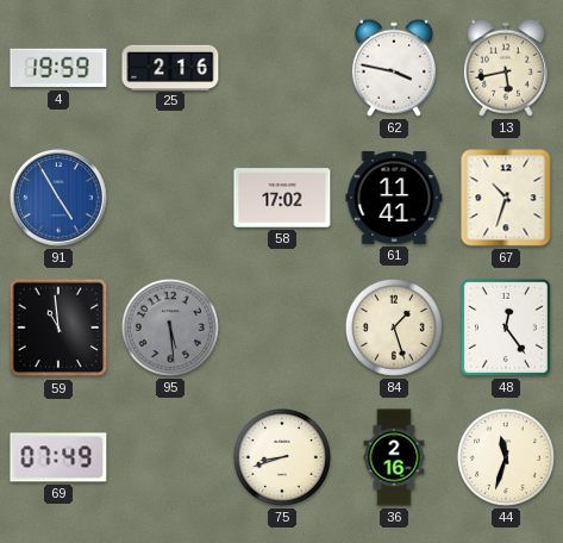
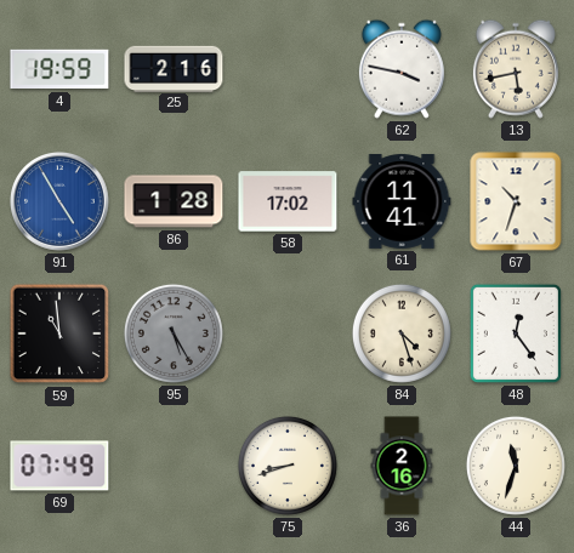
86: none -> 1:28 (174, 201)
95: 5:29 -> 5:25 (174, 333)
84: 1:27 -> 4:27 (402, 333)
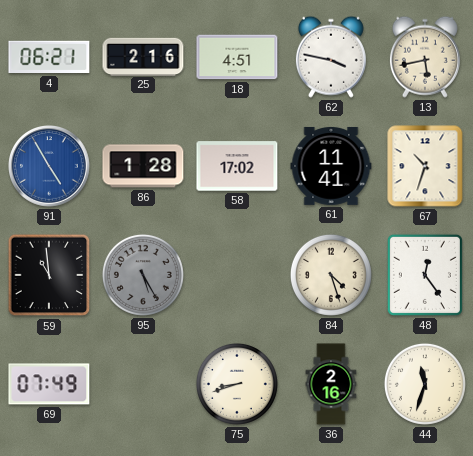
4: 19:59 -> 06:21 (49, 57)
18: none -> 4:51 (237, 57)
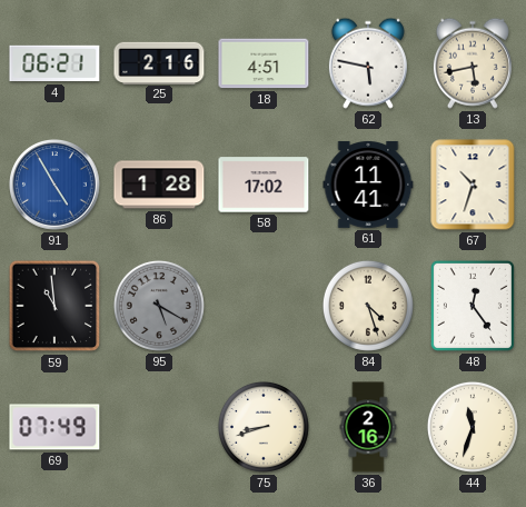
62: 3:47 -> 5:47 (368, 63)
95: 5:25 -> 5:20 (159, 306)
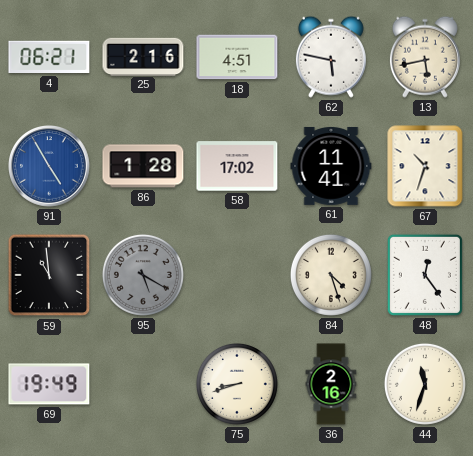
69: 07:49 -> 19:49 (49, 384)
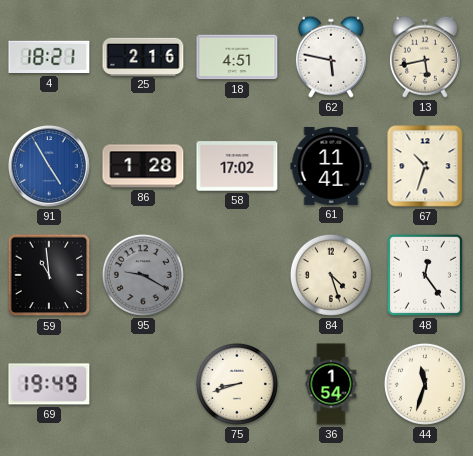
4: 06:21 -> 18:21 (49, 57)
95: 5:20 -> 9:20 (143, 275)
36: 2:16 -> 1:54 (331, 384)
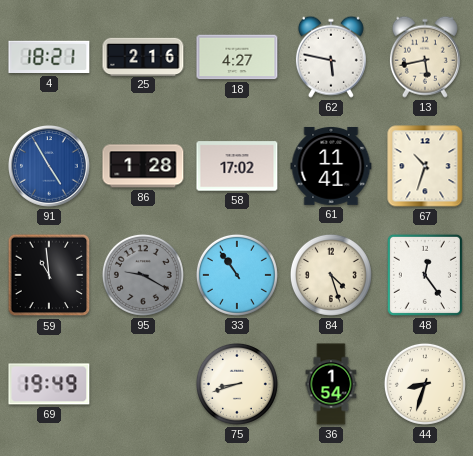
18: 4:51 -> 4:27 (237, 57)
33: none -> 10:54 (237, 275)
44: 11:33 -> 8:33 (425, 384)
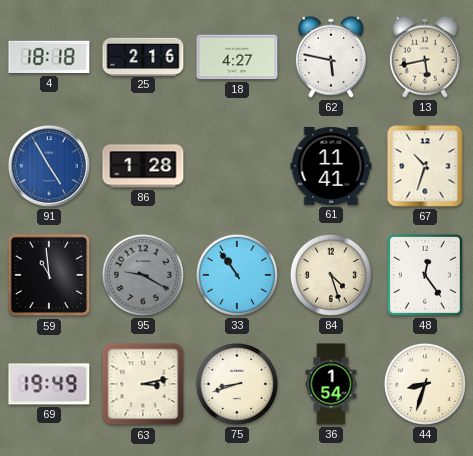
4: 18:21 -> 18:18 (49, 57)
58: 17:02 -> none (237, 166)
63: none -> 3:13 (143, 384)
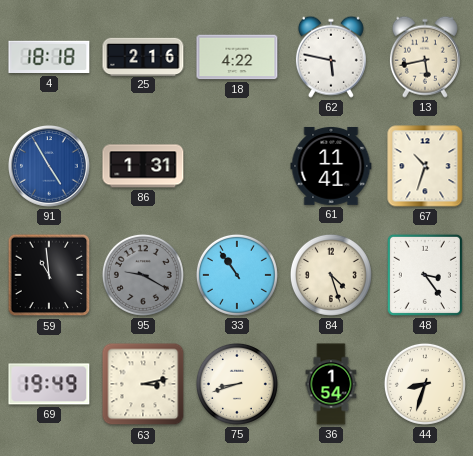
18: 4:27 -> 4:22 (237, 57)
86: 1:28 -> 1:31 (143, 166)
48: 12:24 -> 3:24 (425, 275)
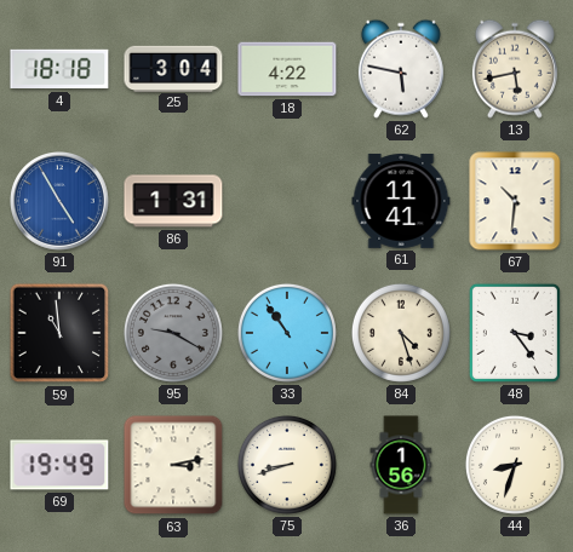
25: 2:16 -> 3:04 (173, 68)
67: 10:33 -> 10:31 (515, 201)
36: 1:54 -> 1:56 (401, 465)
